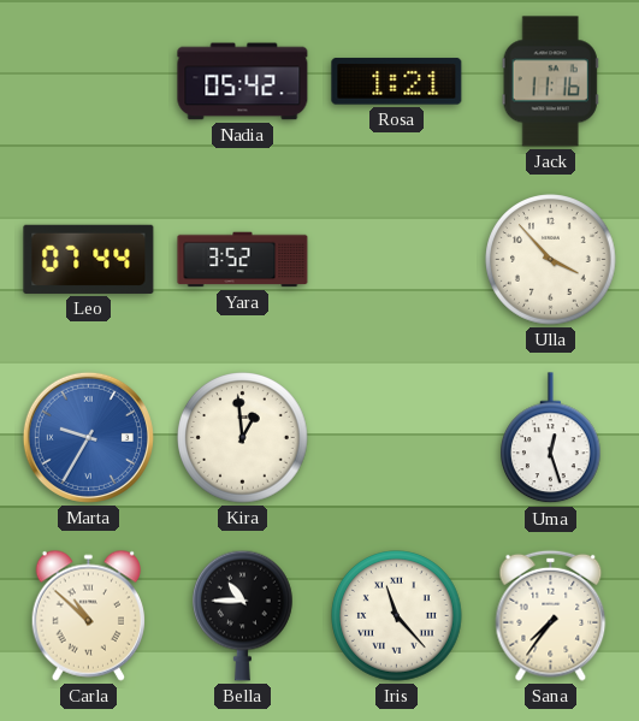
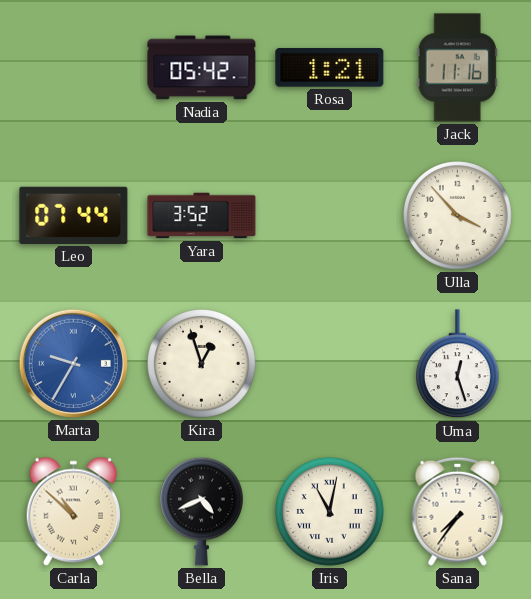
Kira: 12:59 -> 12:57 (202, 364)
Bella: 10:45 -> 4:41 (202, 511)
Iris: 11:23 -> 11:02 (330, 512)
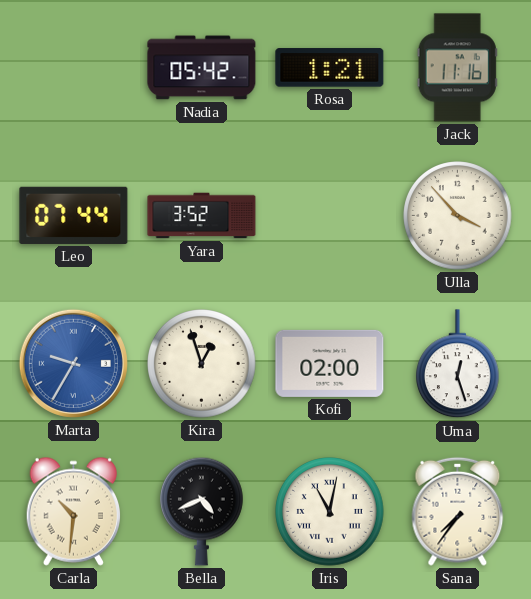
Kofi: none -> 02:00 (330, 363)
Carla: 10:52 -> 10:31 (73, 511)
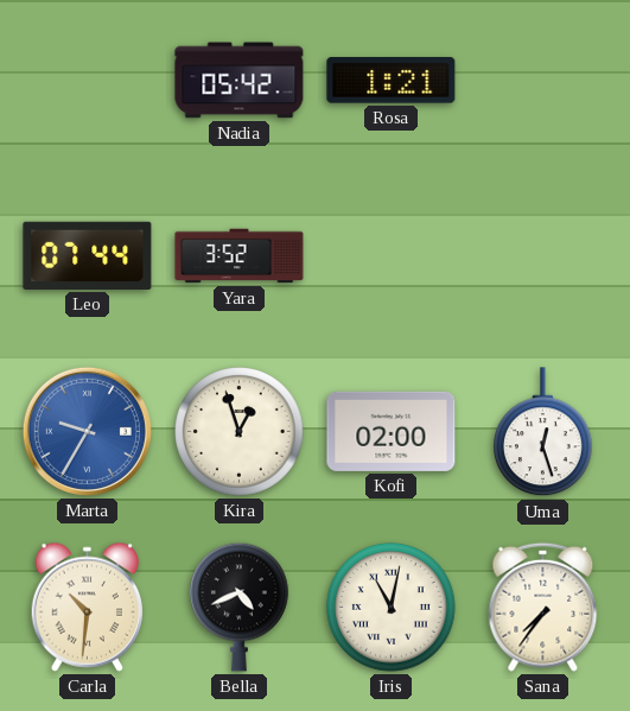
Jack: 11:16 -> none (457, 68)
Ulla: 3:53 -> none (458, 216)
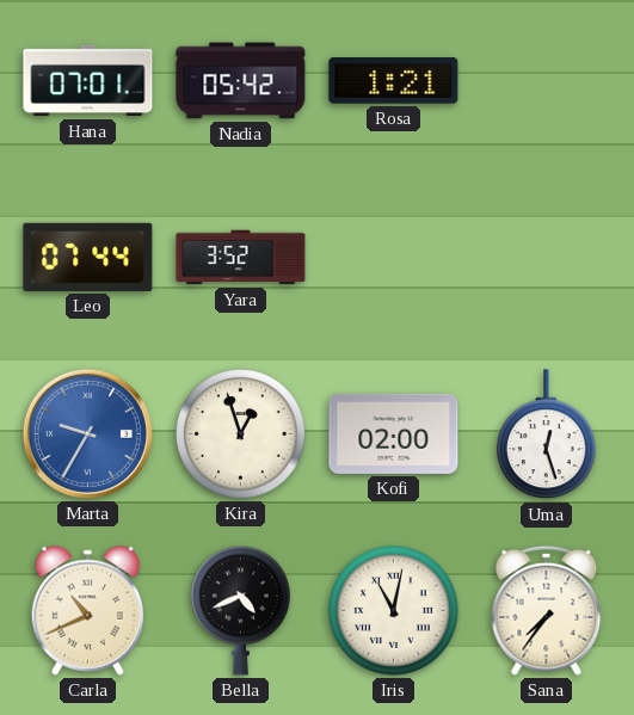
Hana: none -> 07:01 (88, 81)
Carla: 10:31 -> 10:41 (87, 610)
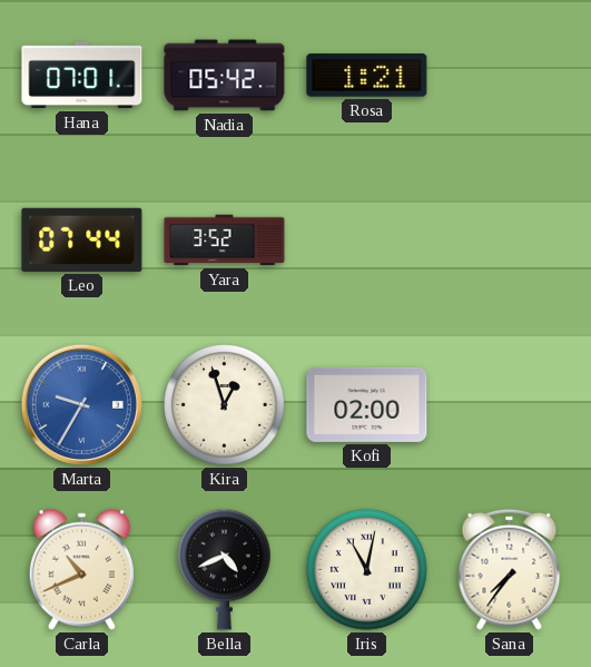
Uma: 12:27 -> none (547, 434)
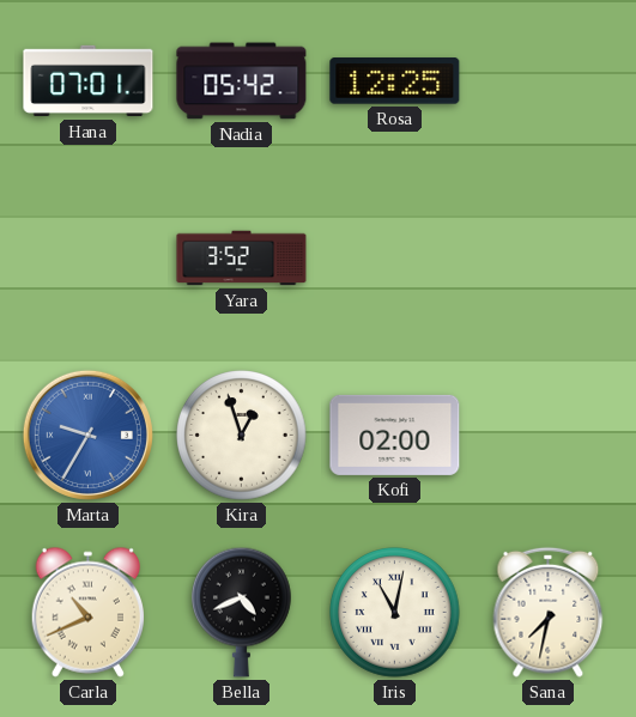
Rosa: 1:21 -> 12:25 (395, 81)
Leo: 07:44 -> none (82, 239)
Sana: 7:36 -> 7:32 (549, 612)
